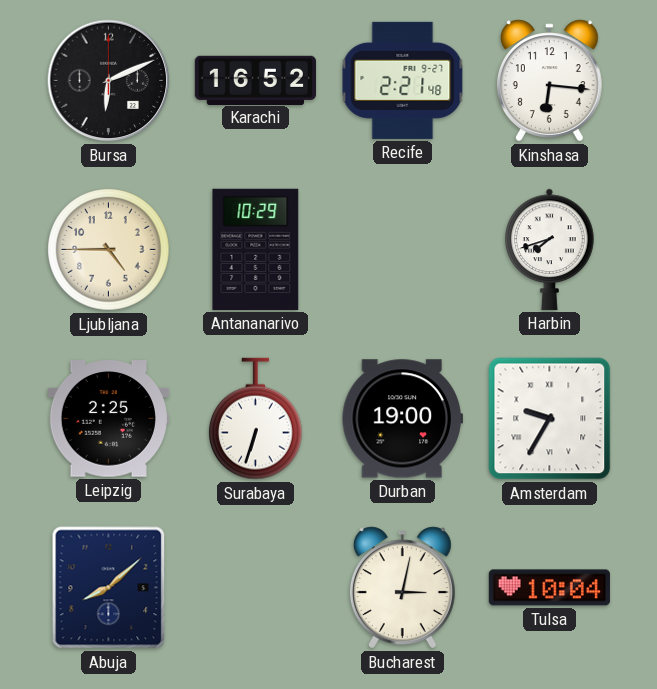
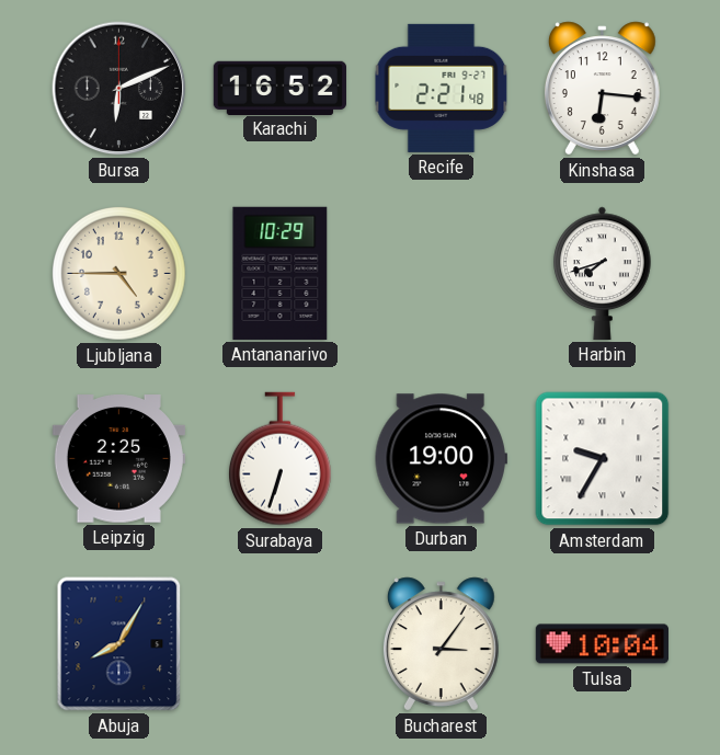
Abuja: 8:08 -> 8:05 (119, 644)
Bucharest: 3:02 -> 3:06 (441, 644)
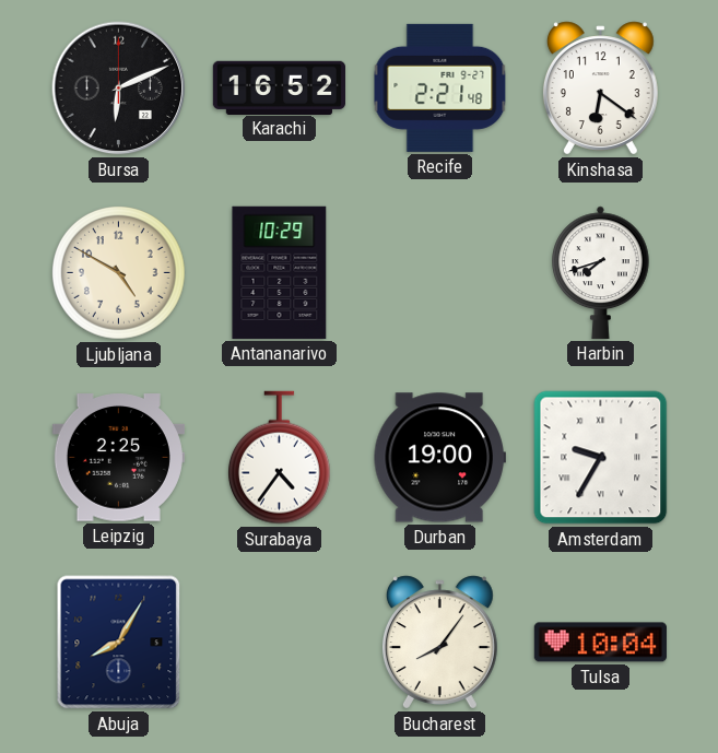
Kinshasa: 6:16 -> 6:21 (600, 89)
Ljubljana: 4:45 -> 4:50 (119, 273)
Surabaya: 6:33 -> 4:36 (279, 458)
Bucharest: 3:06 -> 8:06 (439, 643)
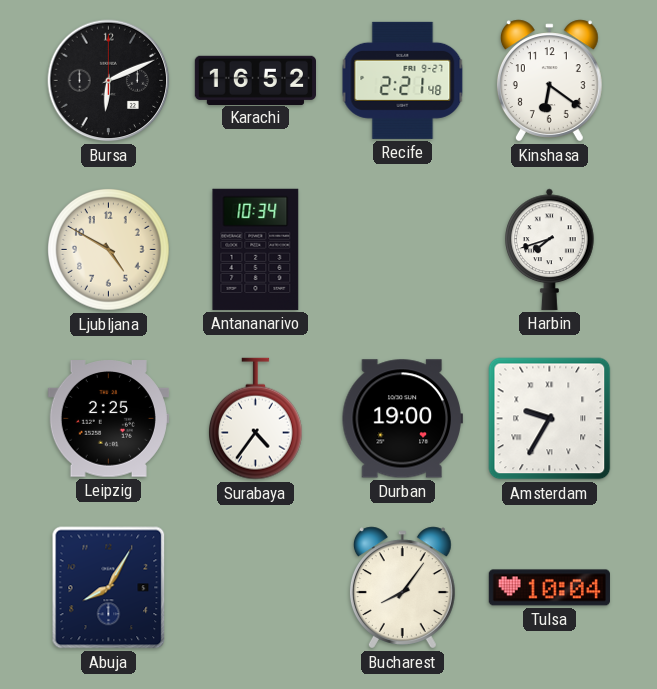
Antananarivo: 10:29 -> 10:34 (256, 249)
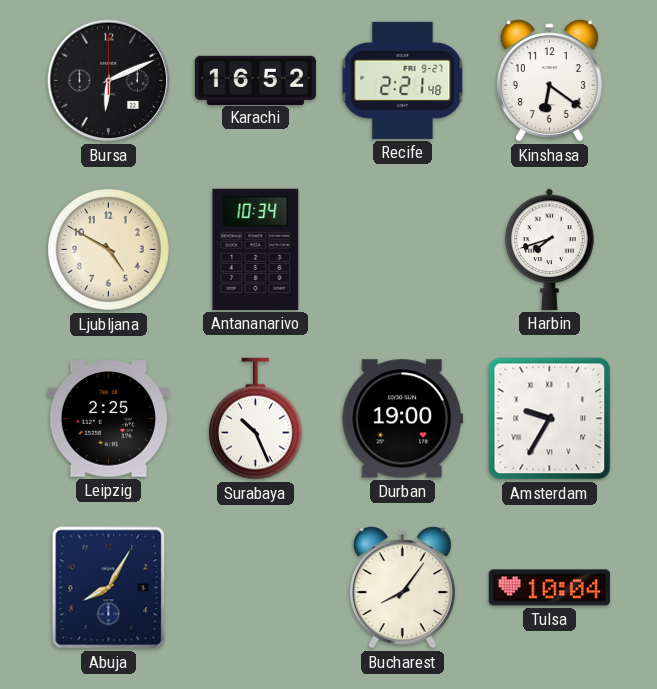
Surabaya: 4:36 -> 10:26 (255, 419)
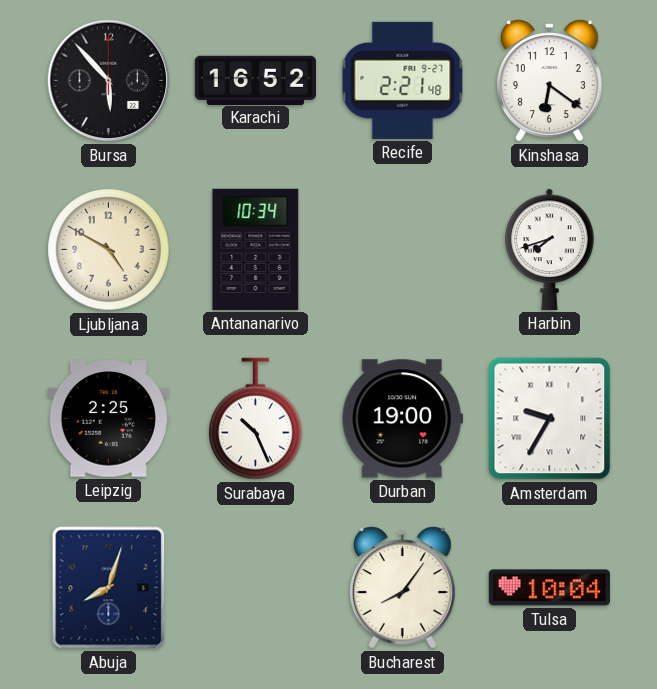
Bursa: 6:11 -> 5:53 (109, 81)
Abuja: 8:05 -> 8:03 (109, 588)
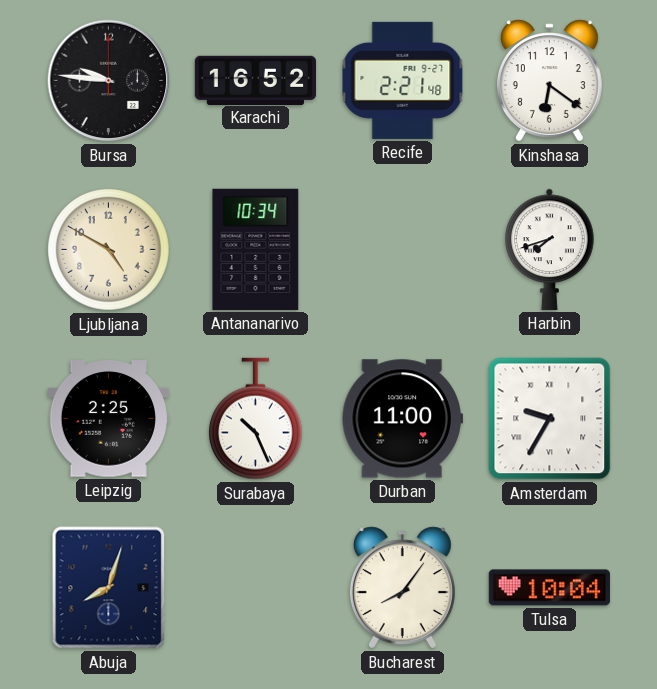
Bursa: 5:53 -> 9:46 (109, 81)
Durban: 19:00 -> 11:00 (402, 419)
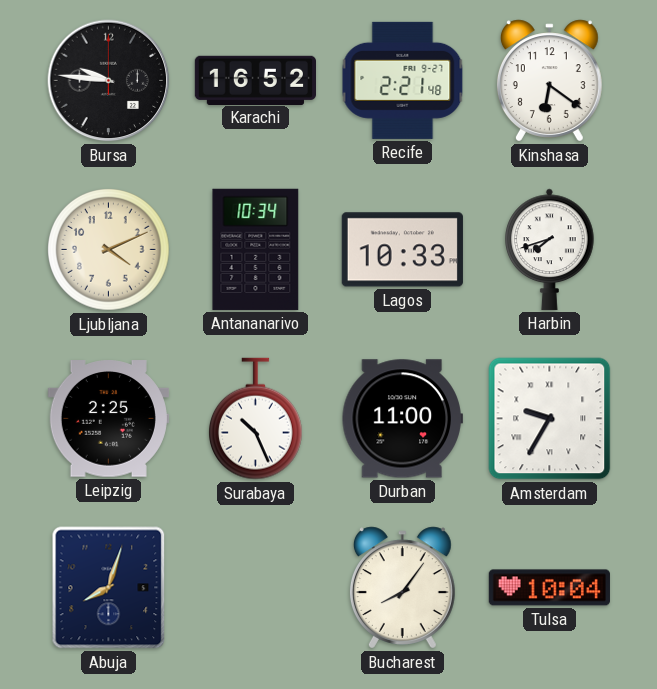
Ljubljana: 4:50 -> 4:11 (109, 250)
Lagos: none -> 10:33 (402, 250)
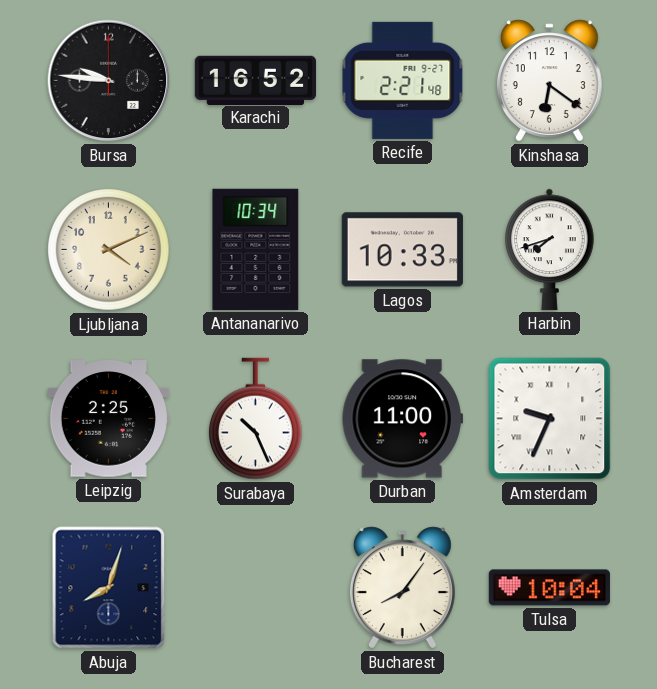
Amsterdam: 9:35 -> 9:34 (550, 419)
